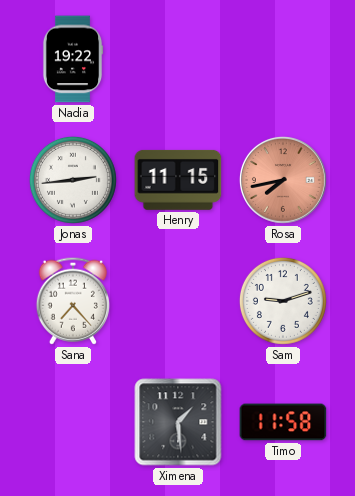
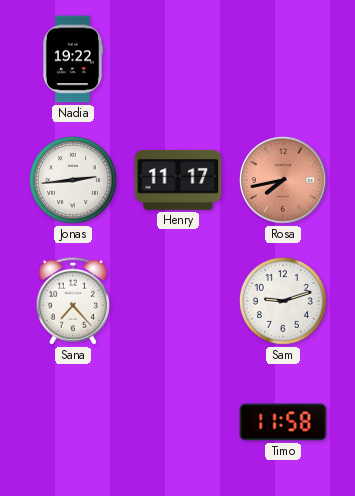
Henry: 11:15 -> 11:17 (178, 180)
Ximena: 1:29 -> none (178, 422)
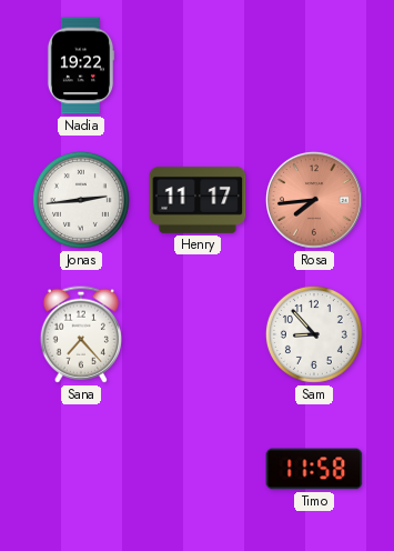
Rosa: 7:43 -> 7:44 (314, 200)
Sam: 9:12 -> 8:53 (314, 334)
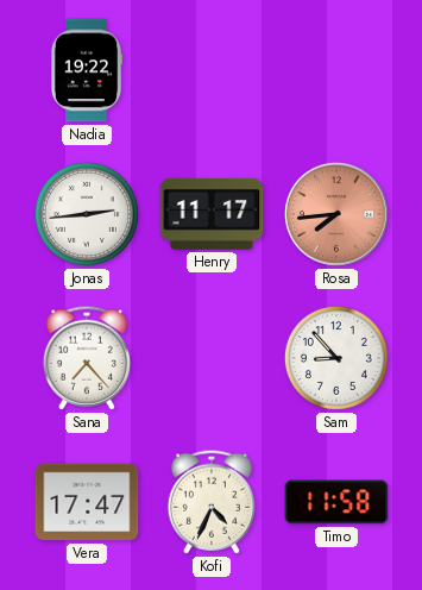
Vera: none -> 17:47 (87, 502)
Kofi: none -> 4:34 (212, 502)
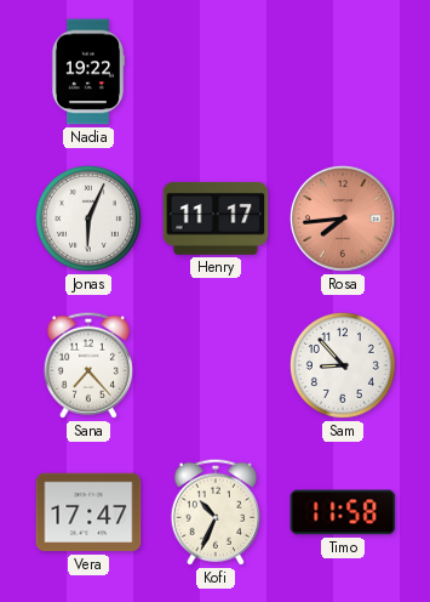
Jonas: 2:44 -> 6:04 (88, 218)
Kofi: 4:34 -> 10:34 (216, 512)
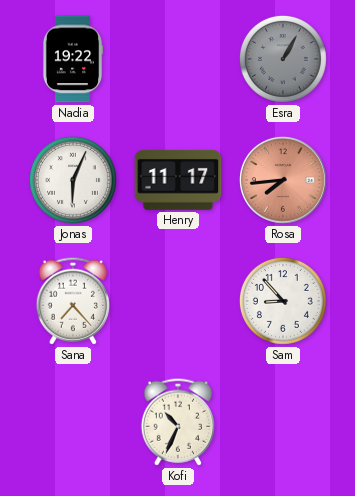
Esra: none -> 1:05 (283, 59)
Vera: 17:47 -> none (88, 512)
Timo: 11:58 -> none (343, 512)
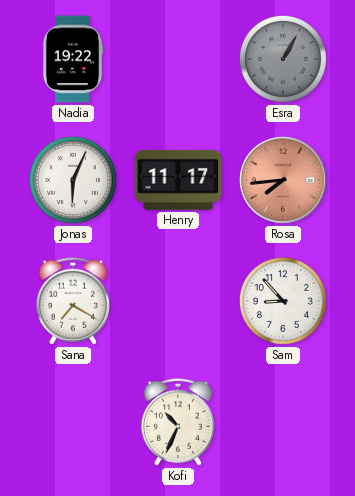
Sana: 7:23 -> 7:20 (73, 301)
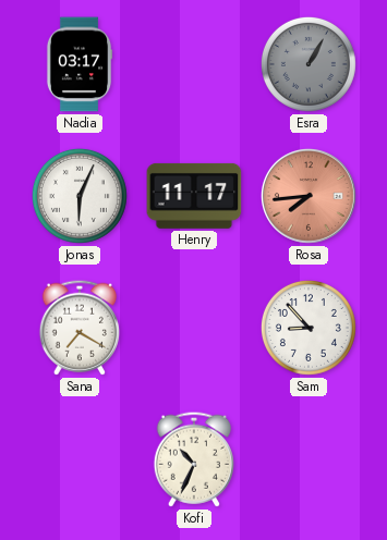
Nadia: 19:22 -> 03:17 (80, 64)
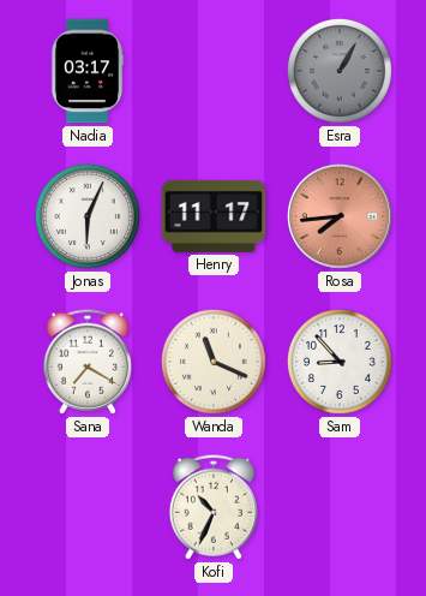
Wanda: none -> 11:19 (214, 362)
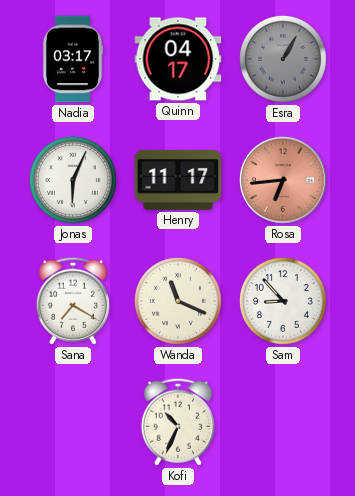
Quinn: none -> 04:17 (178, 59)
Rosa: 7:44 -> 6:44 (283, 180)
